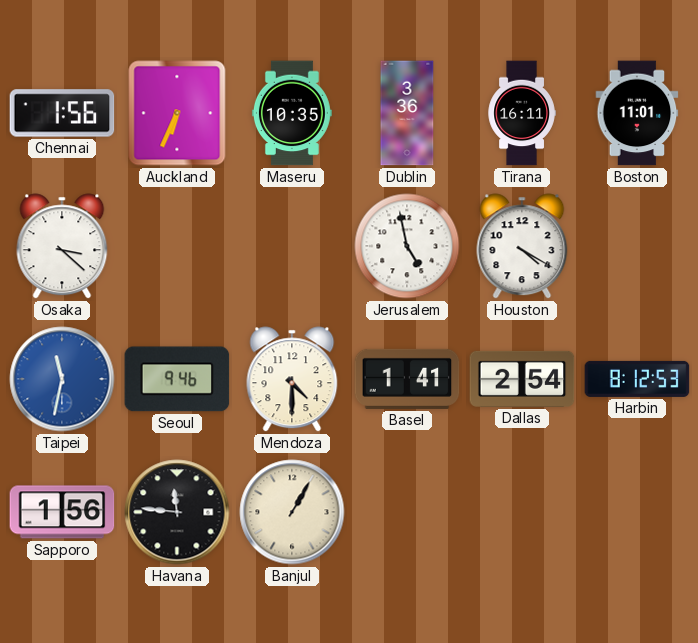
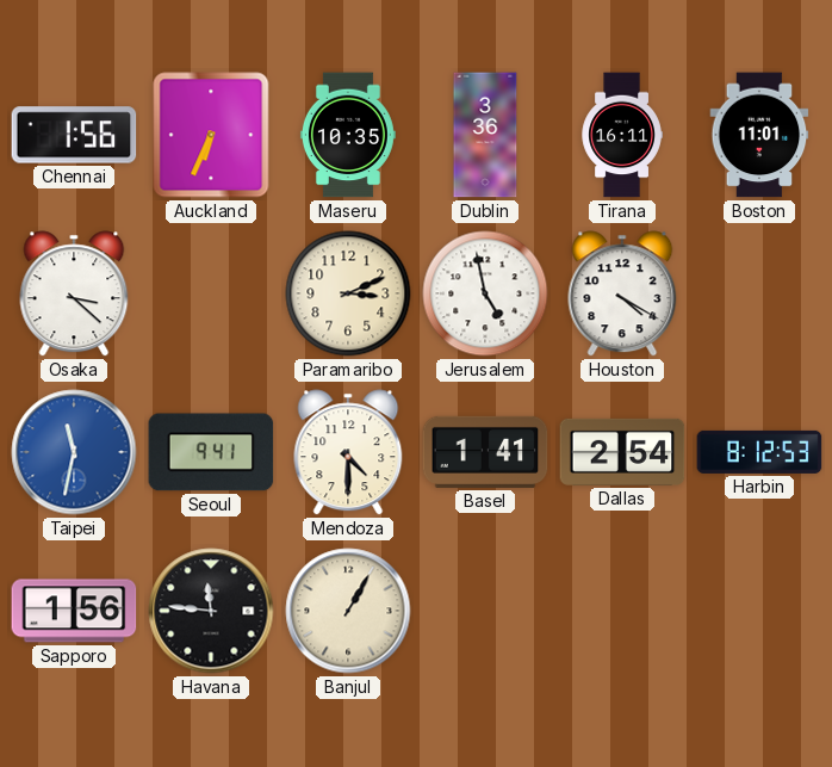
Paramaribo: none -> 3:11 (348, 293)
Seoul: 9:46 -> 9:41 (211, 452)
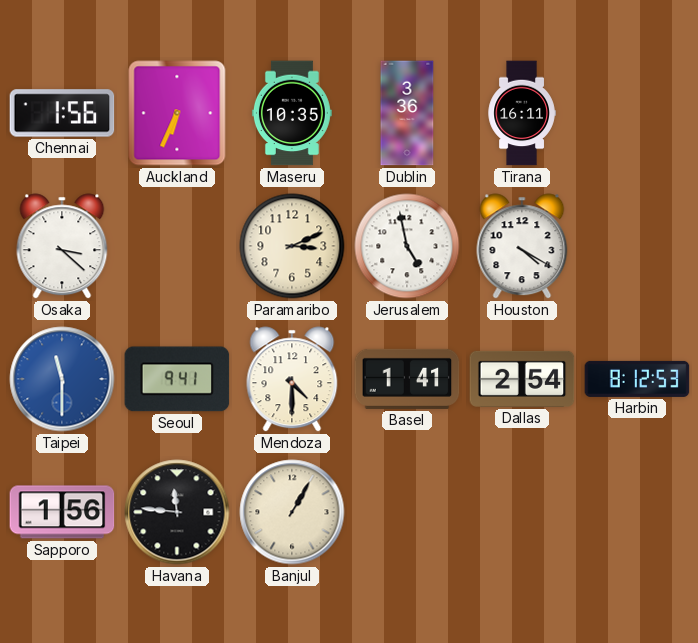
Boston: 11:01 -> none (759, 135)
Taipei: 11:32 -> 11:30 (62, 379)
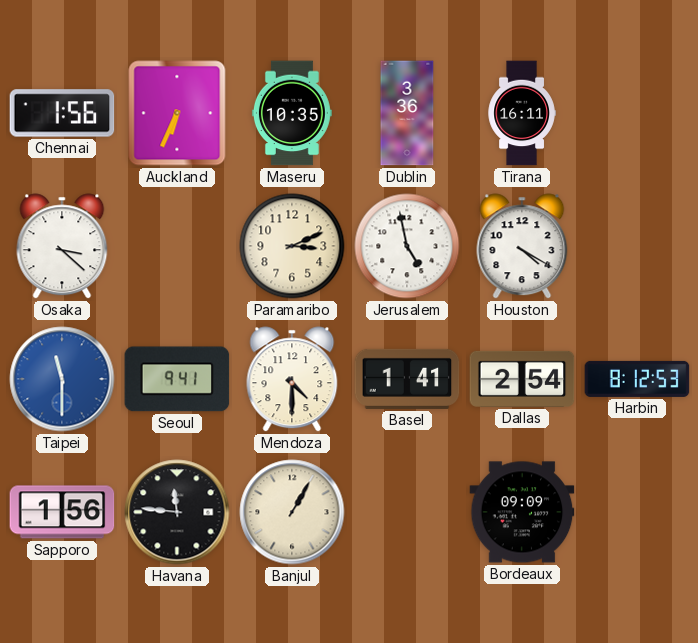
Bordeaux: none -> 09:09 (522, 512)
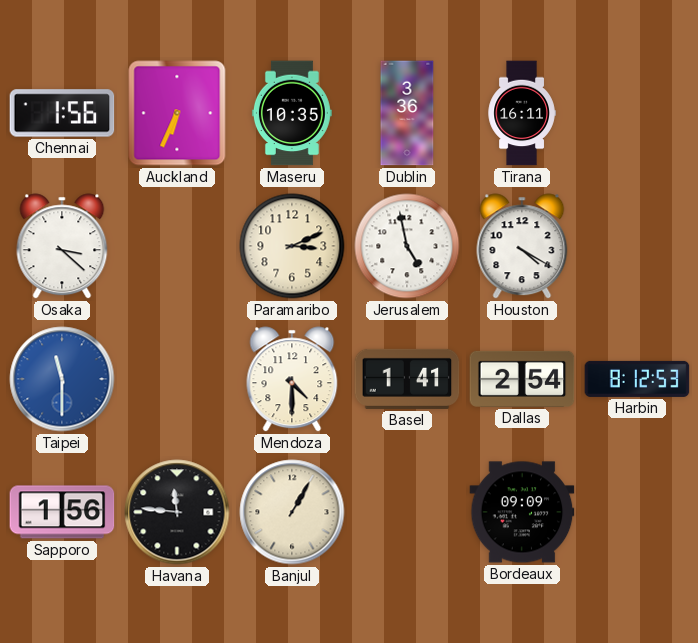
Seoul: 9:41 -> none (177, 379)
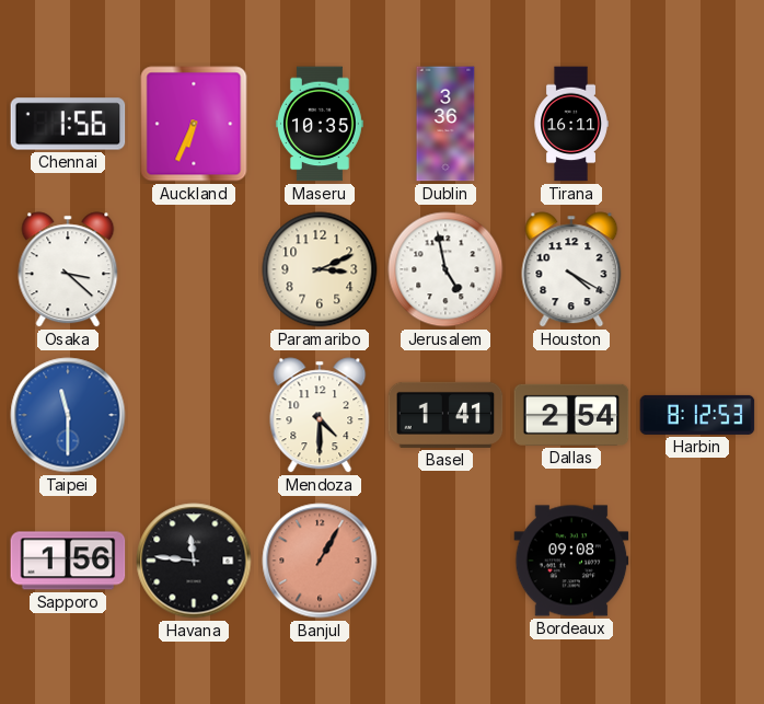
Banjul dial: cream -> salmon (320, 561)
Bordeaux: 09:09 -> 09:08 (571, 561)
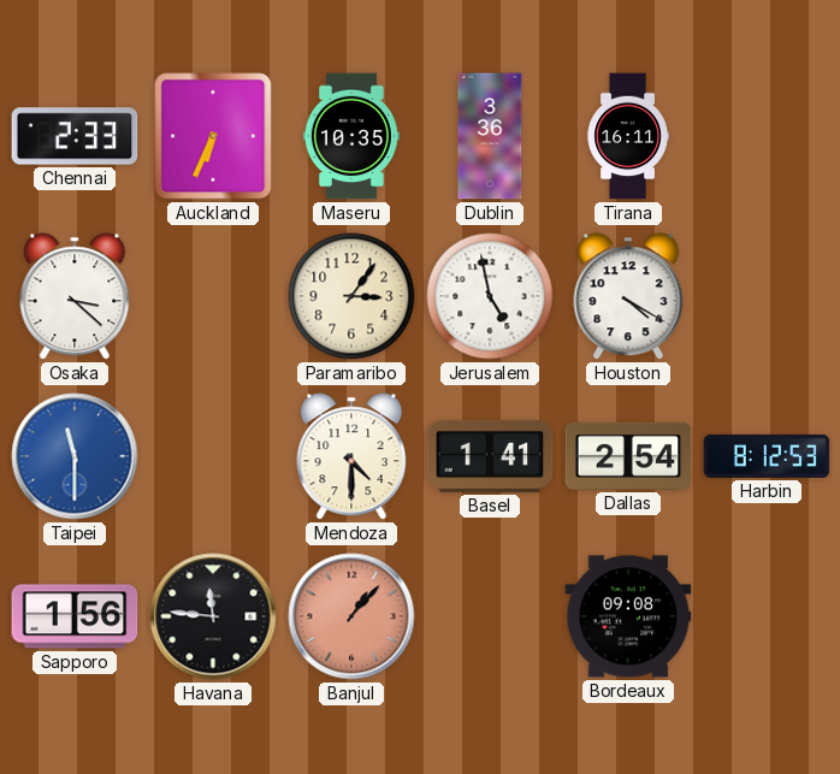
Chennai: 1:56 -> 2:33 (75, 136)
Paramaribo: 3:11 -> 3:06 (351, 296)
Banjul: 1:05 -> 1:07 (351, 616)
